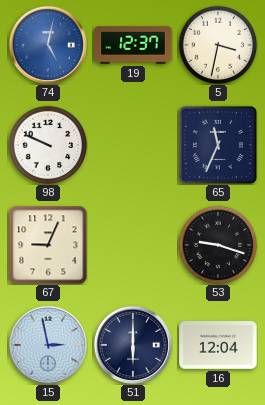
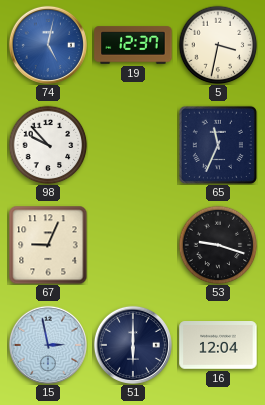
98: 9:49 -> 9:53 (48, 145)
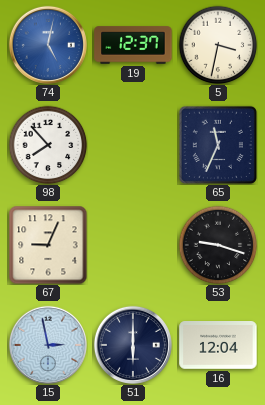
98: 9:53 -> 7:53 (48, 145)
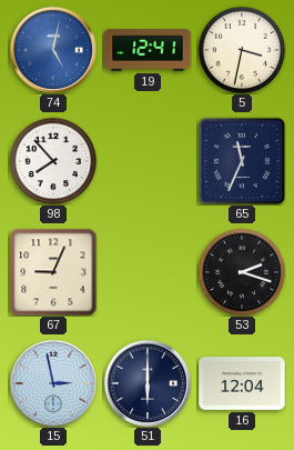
19: 12:37 -> 12:41 (148, 50)
53: 9:18 -> 2:18 (242, 272)
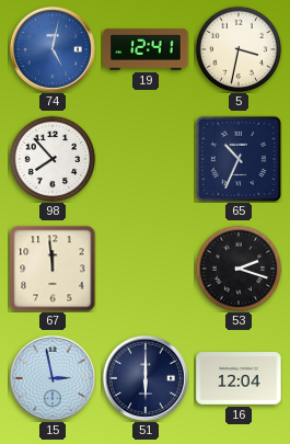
65: 11:34 -> 10:34 (239, 159)
67: 9:04 -> 11:59 (53, 269)
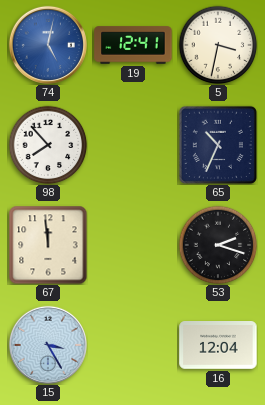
15: 2:58 -> 3:25 (48, 345)
51: 6:00 -> none (146, 378)
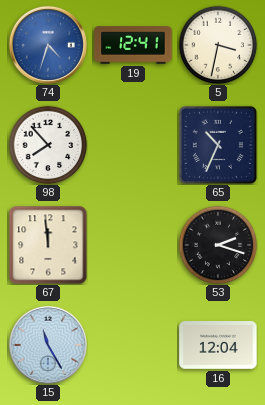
74: 5:02 -> 4:33 (48, 45)
15: 3:25 -> 11:25 (48, 345)
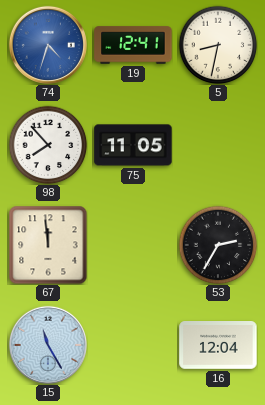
5: 3:32 -> 8:32 (218, 45)
75: none -> 11:05 (133, 145)
65: 10:34 -> none (218, 145)
53: 2:18 -> 2:35 (218, 245)
